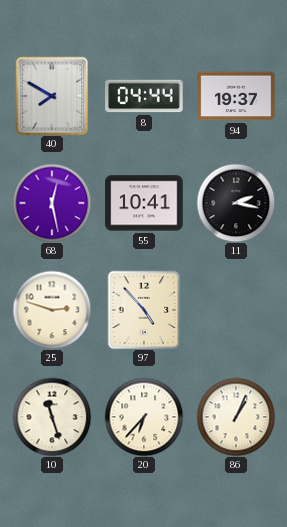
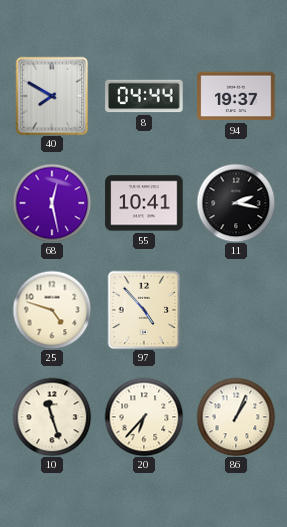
25: 2:48 -> 4:48 (52, 310)
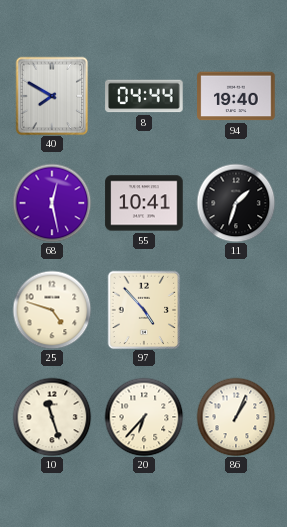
94: 19:37 -> 19:40 (236, 96)
11: 2:17 -> 1:33 (236, 203)
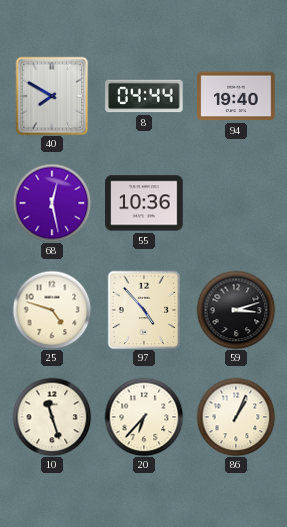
55: 10:41 -> 10:36 (144, 203)
11: 1:33 -> none (236, 203)
59: none -> 3:12 (236, 310)
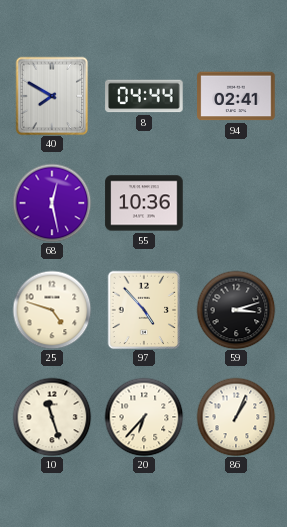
94: 19:40 -> 02:41 (236, 96)
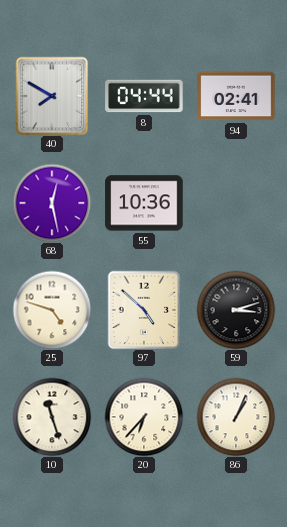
97: 4:53 -> 4:52 (144, 310)
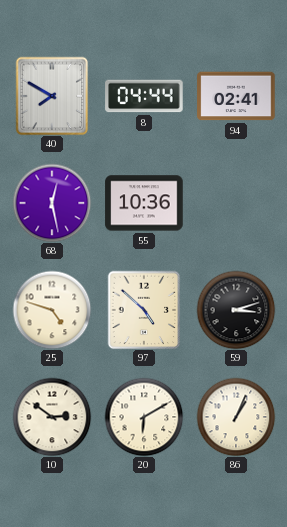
10: 11:27 -> 2:51 (52, 417)
20: 6:37 -> 6:10 (144, 417)
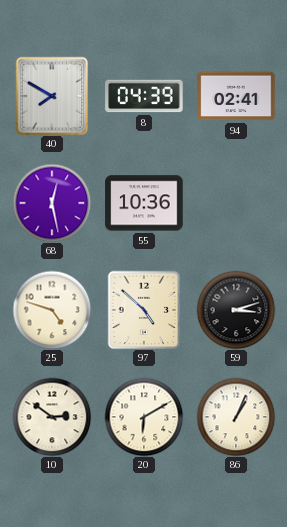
8: 04:44 -> 04:39 (144, 96)
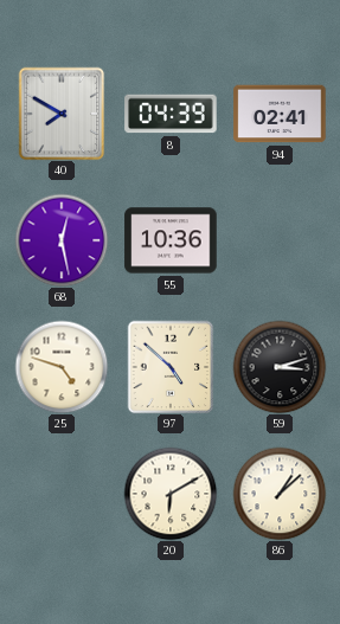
10: 2:51 -> none (52, 417)
86: 1:04 -> 1:08 (280, 494)
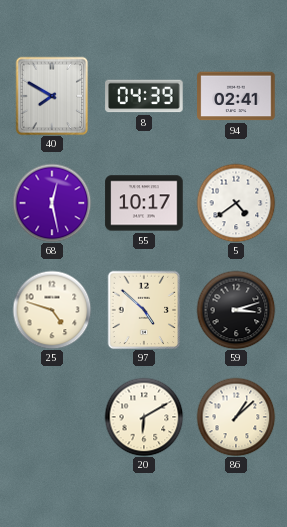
55: 10:36 -> 10:17 (144, 203)
5: none -> 4:39 (236, 203)
